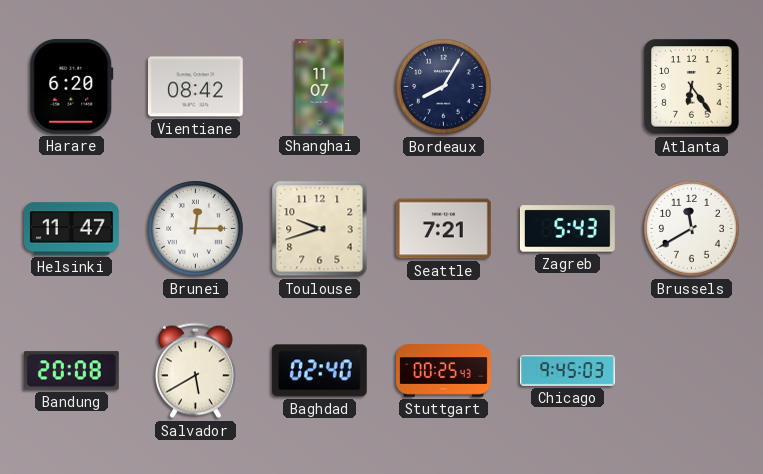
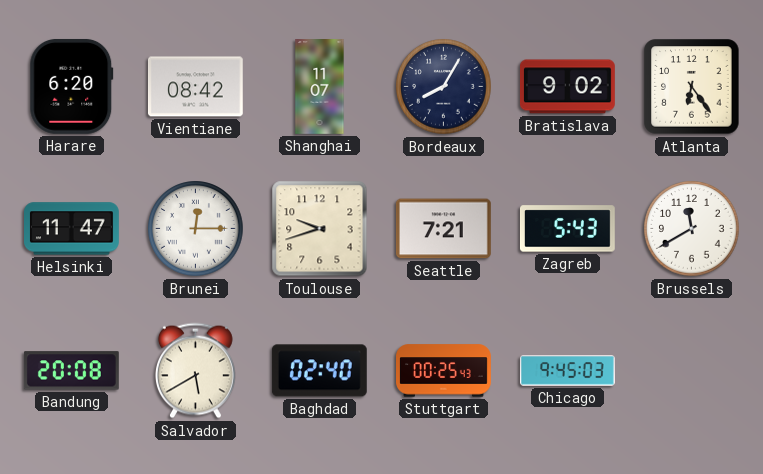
Bratislava: none -> 9:02 (567, 87)
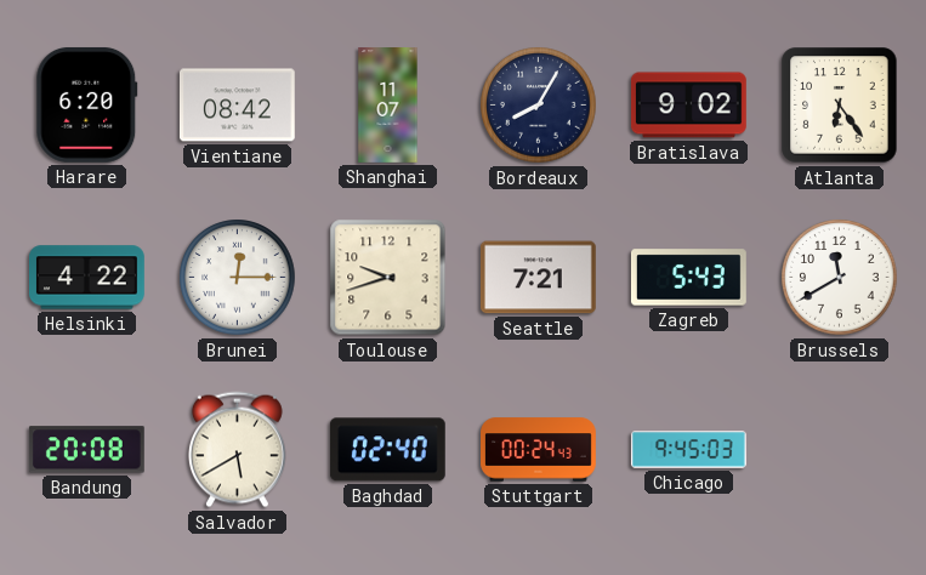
Helsinki: 11:47 -> 4:22 (87, 278)
Stuttgart: 00:25 -> 00:24 (539, 450)
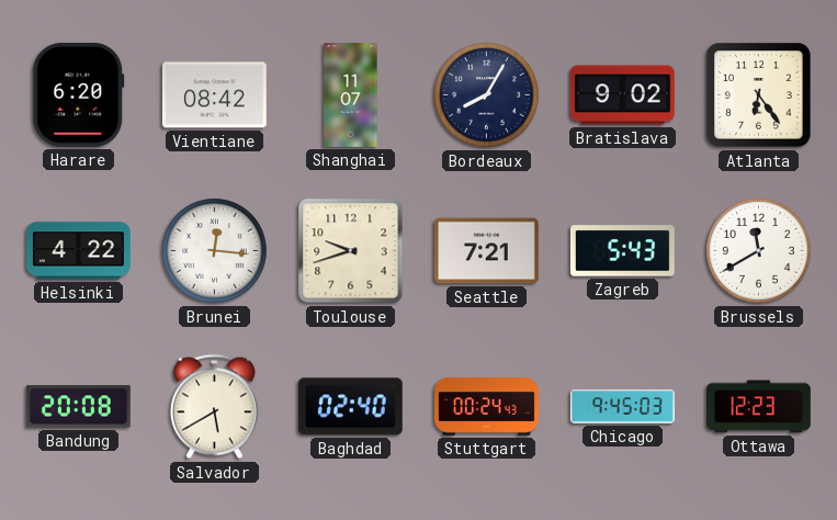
Brunei: 12:15 -> 12:16 (215, 251)
Ottawa: none -> 12:23 (758, 407)
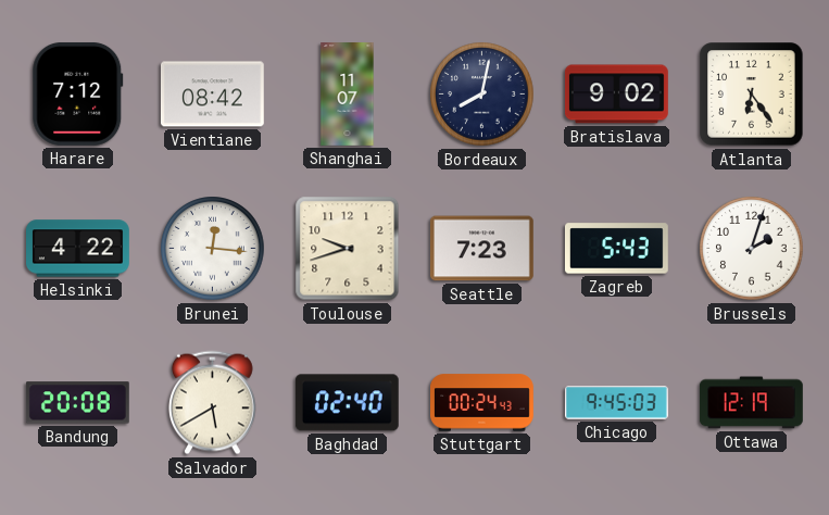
Harare: 6:20 -> 7:12 (78, 93)
Bordeaux: 8:05 -> 8:02 (482, 95)
Seattle: 7:21 -> 7:23 (481, 249)
Brussels: 11:40 -> 2:03 (752, 249)
Ottawa: 12:23 -> 12:19 (751, 403)
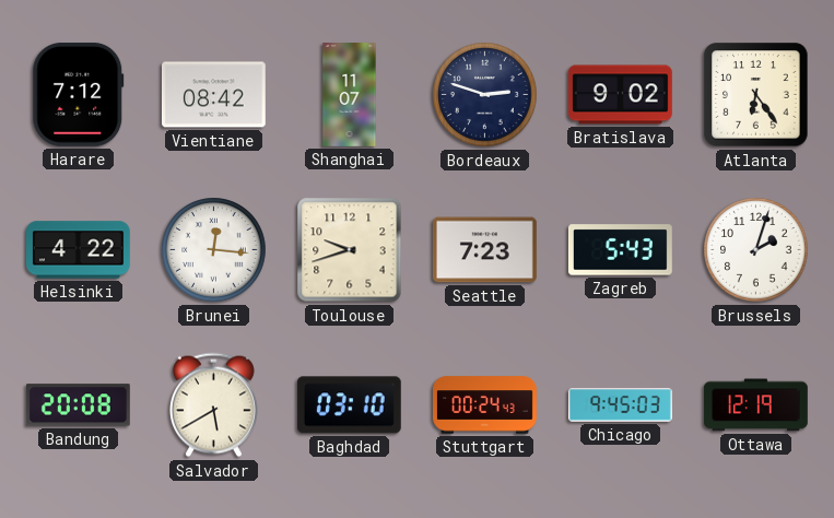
Bordeaux: 8:02 -> 2:48 (485, 95)
Baghdad: 02:40 -> 03:10 (349, 405)
